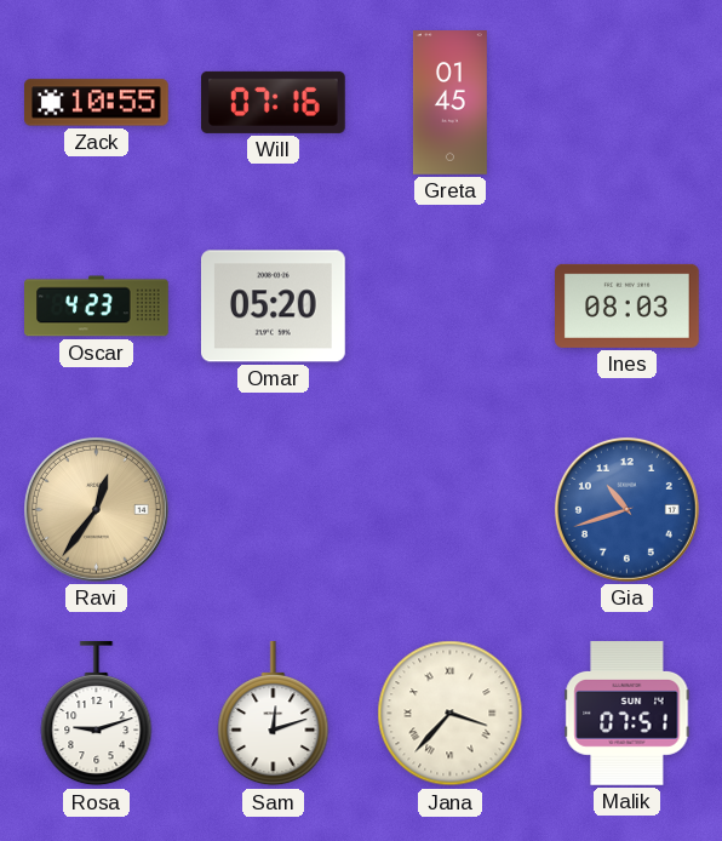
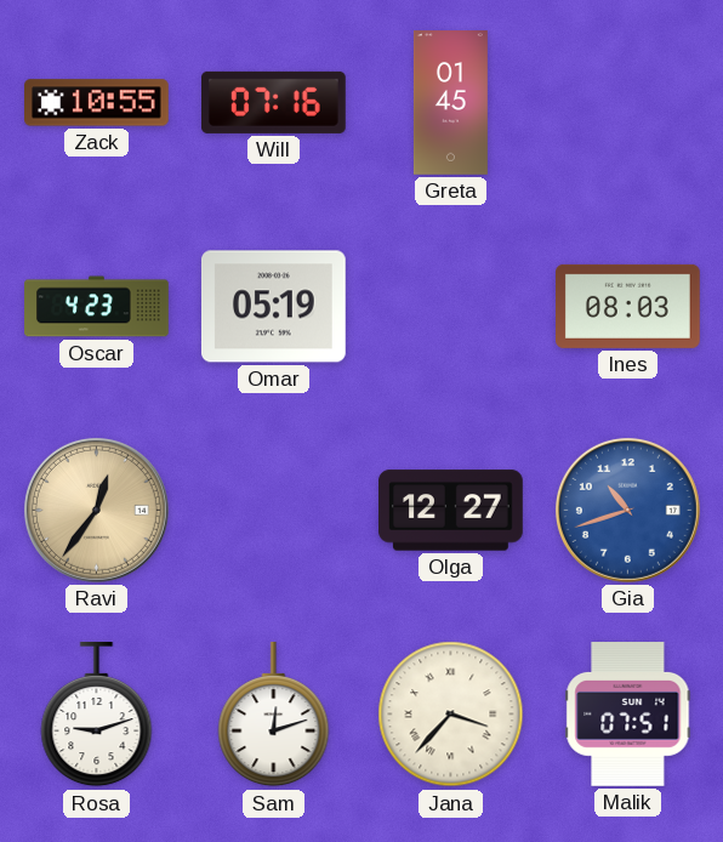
Omar: 05:20 -> 05:19 (273, 307)
Olga: none -> 12:27 (451, 511)
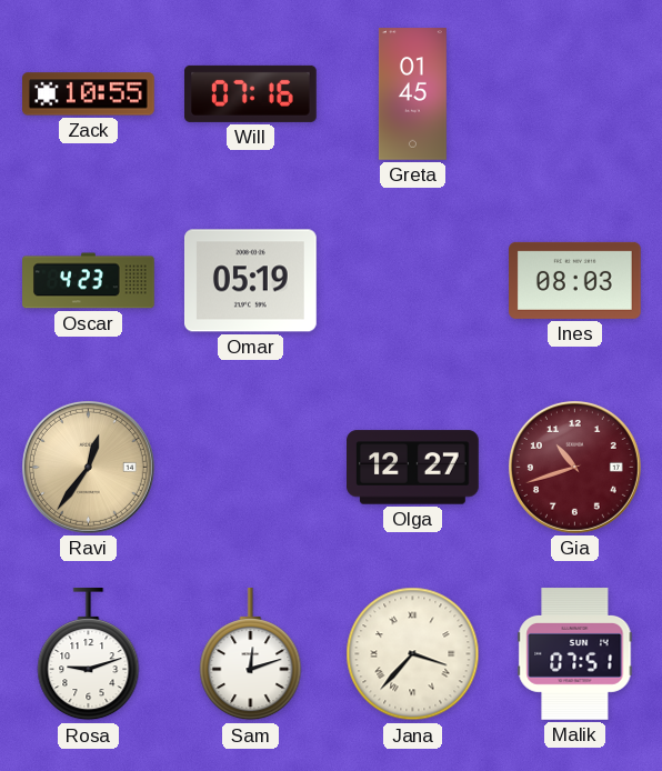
Gia dial: blue -> burgundy (574, 467)
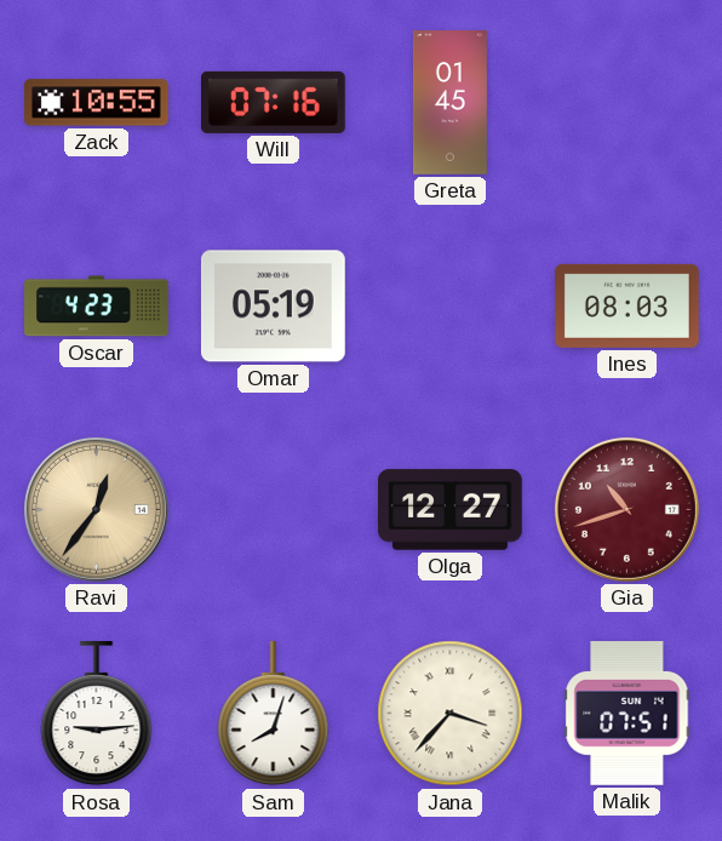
Rosa: 9:12 -> 9:14 (97, 715)
Sam: 12:12 -> 8:03 (274, 715)
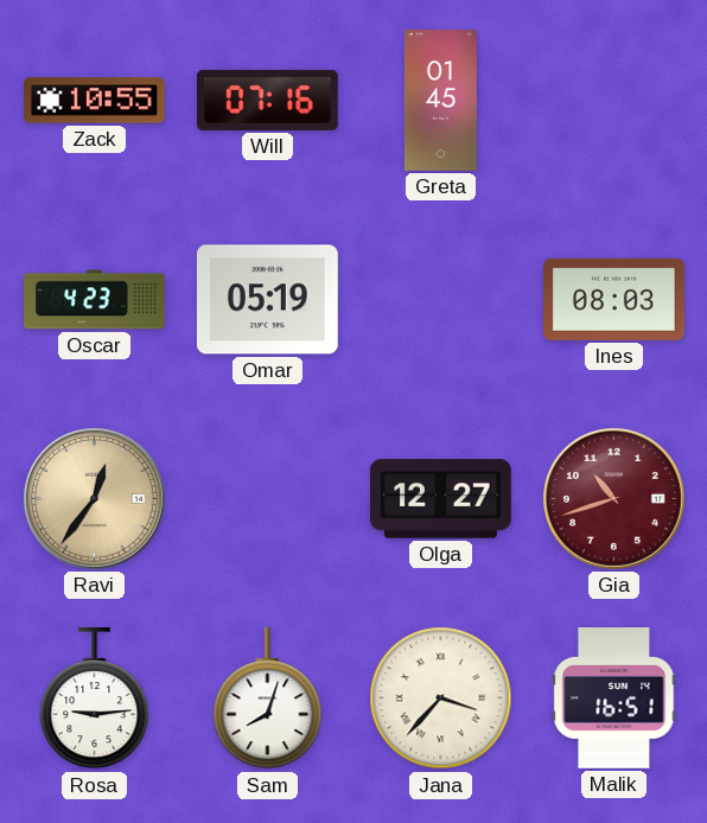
Malik: 07:51 -> 16:51 (614, 698)
